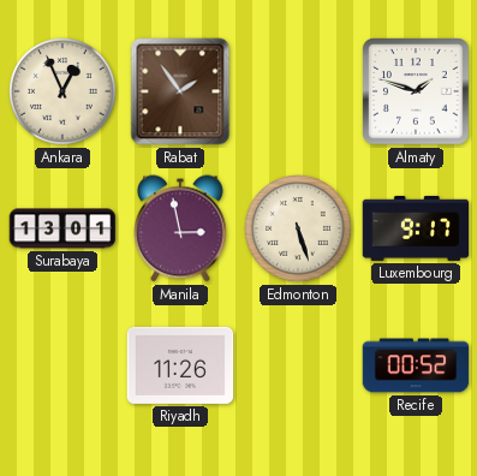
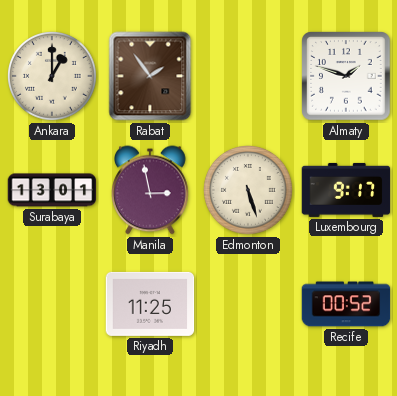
Ankara: 12:56 -> 1:00 (53, 77)
Riyadh: 11:26 -> 11:25 (150, 304)
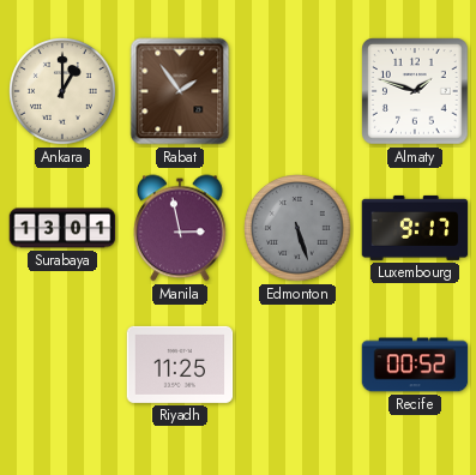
Edmonton dial: cream -> grey (299, 229)
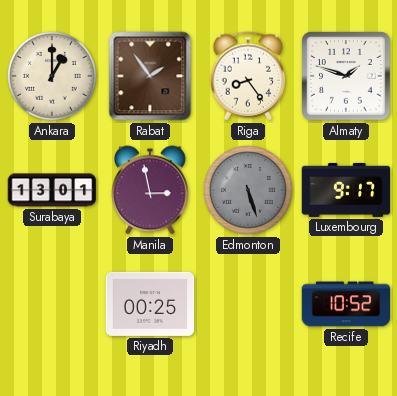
Riga: none -> 8:24 (248, 76)
Riyadh: 11:25 -> 00:25 (150, 304)
Recife: 00:52 -> 10:52 (346, 304)
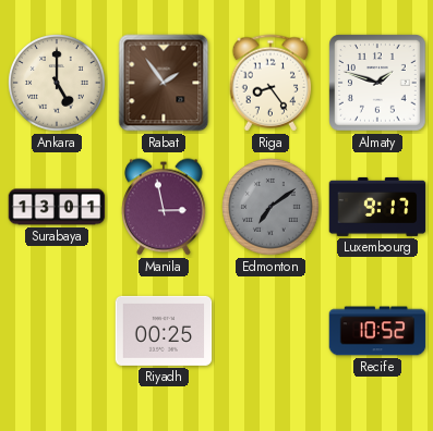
Ankara: 1:00 -> 5:00 (58, 84)
Edmonton: 5:27 -> 7:09 (272, 208)
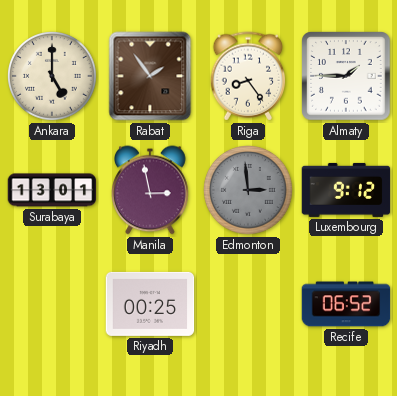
Almaty: 1:48 -> 1:45 (346, 76)
Edmonton: 7:09 -> 2:59 (249, 191)
Luxembourg: 9:17 -> 9:12 (346, 190)
Recife: 10:52 -> 06:52 (346, 304)
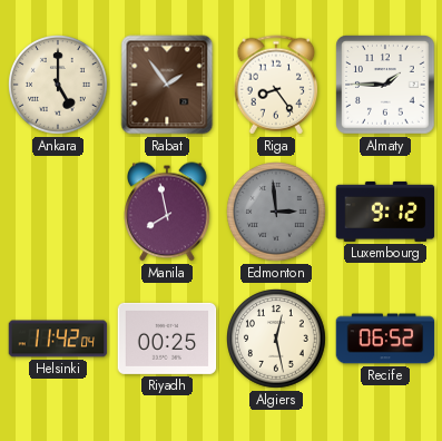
Surabaya: 13:01 -> none (52, 190)
Manila: 2:58 -> 7:58 (168, 212)
Helsinki: none -> 11:42 (58, 339)
Algiers: none -> 12:28 (277, 340)
